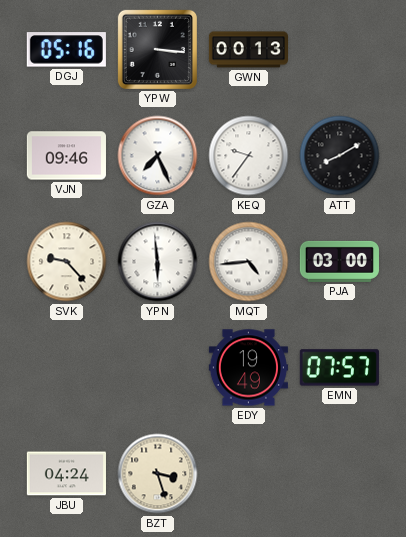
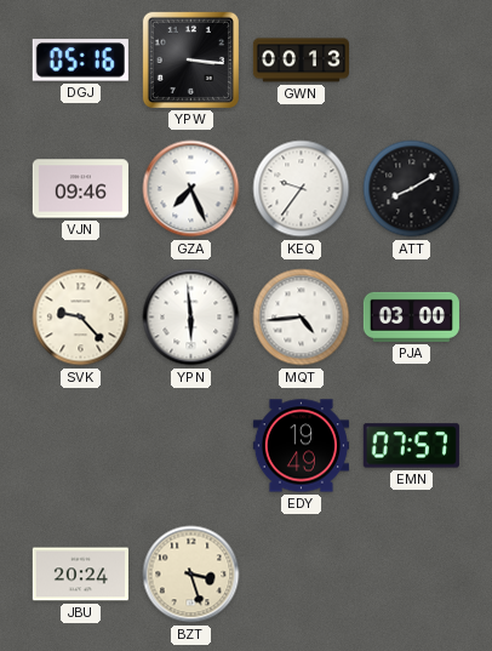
JBU: 04:24 -> 20:24 (80, 575)
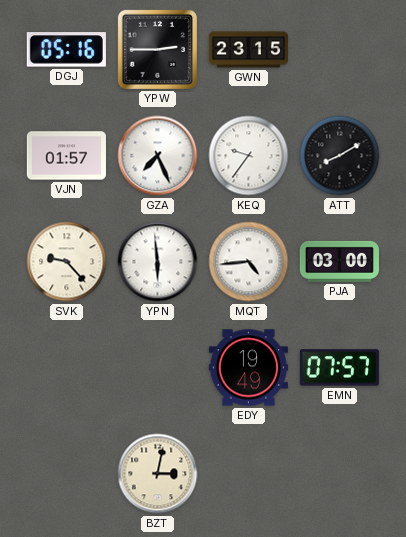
YPW: 3:16 -> 2:45 (157, 49)
GWN: 00:13 -> 23:15 (248, 50)
VJN: 09:46 -> 01:57 (66, 156)
JBU: 20:24 -> none (80, 575)
BZT: 3:27 -> 3:02 (158, 474)
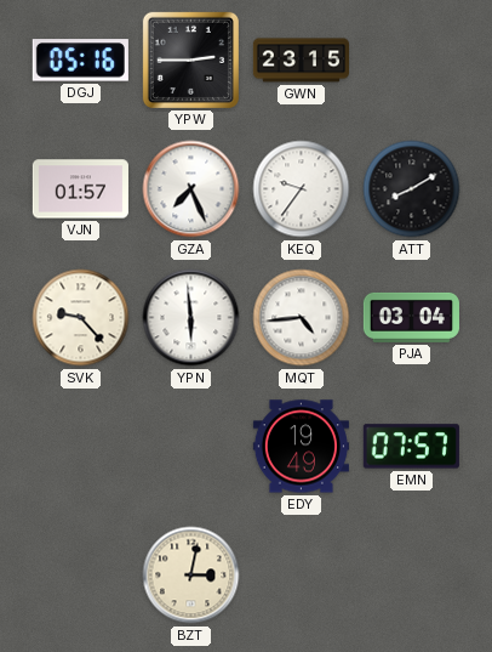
PJA: 03:00 -> 03:04 (411, 317)
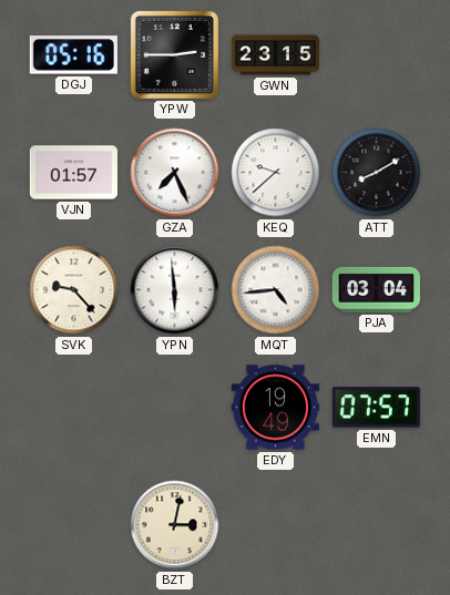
KEQ: 9:36 -> 9:38 (276, 173)
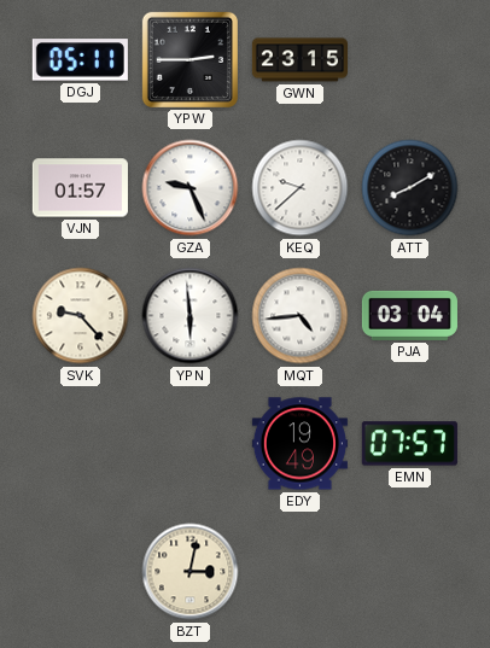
DGJ: 05:16 -> 05:11 (80, 60)
GZA: 7:26 -> 9:26 (191, 188)
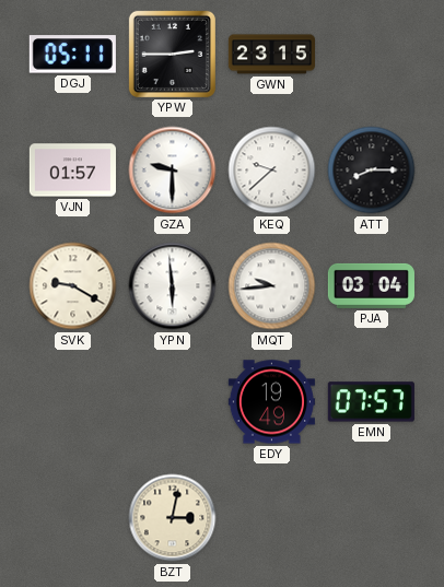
GZA: 9:26 -> 9:30 (173, 171)
ATT: 8:10 -> 8:15 (372, 171)
SVK: 9:23 -> 9:20 (73, 286)
MQT: 4:44 -> 9:44 (272, 286)
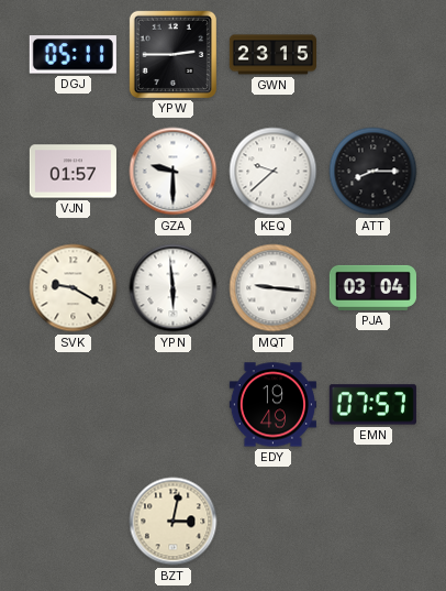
MQT: 9:44 -> 9:16 (274, 288)
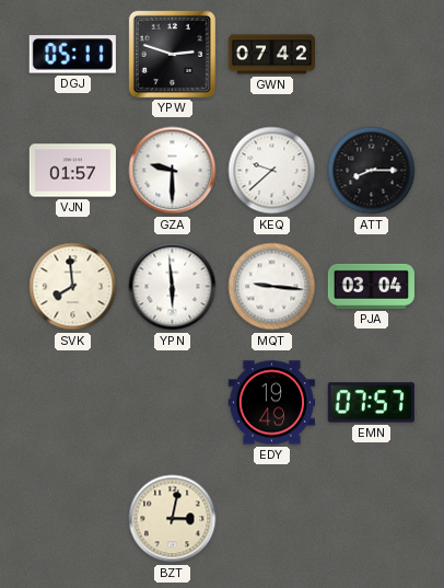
YPW: 2:45 -> 2:48 (172, 54)
GWN: 23:15 -> 07:42 (271, 55)
SVK: 9:20 -> 7:59 (73, 287)
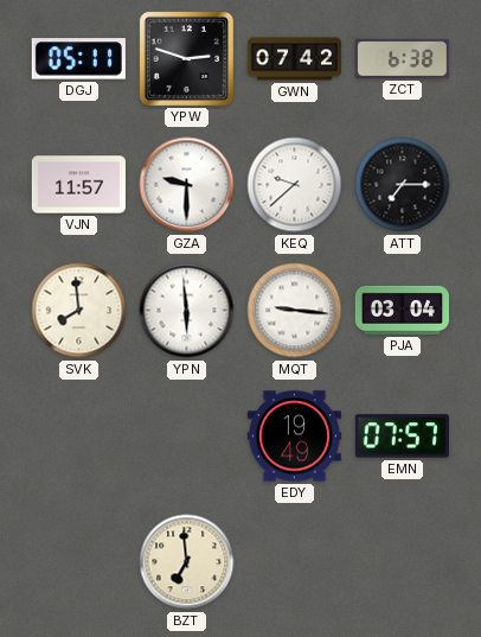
ZCT: none -> 6:38 (402, 58)
VJN: 01:57 -> 11:57 (78, 185)
ATT: 8:15 -> 7:15 (403, 185)
BZT: 3:02 -> 6:59 (187, 562)
